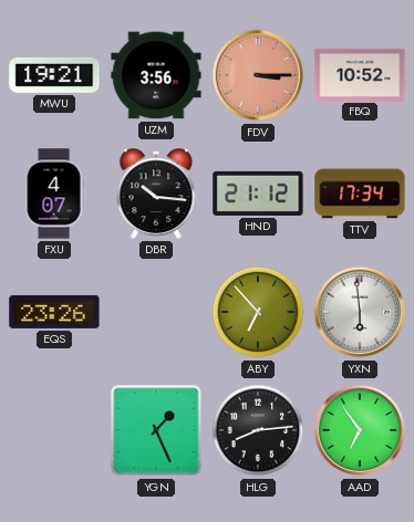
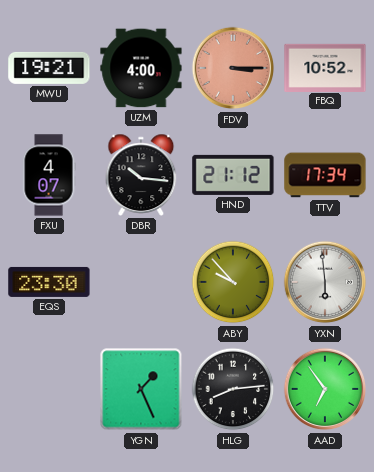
UZM: 3:56 -> 4:00 (141, 68)
EQS: 23:26 -> 23:30 (49, 282)
ABY: 6:53 -> 9:53 (233, 282)
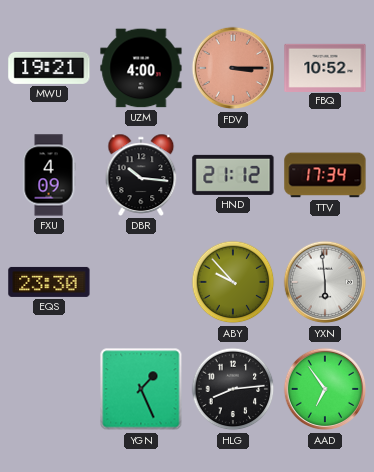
FXU: 4:07 -> 4:09 (49, 175)
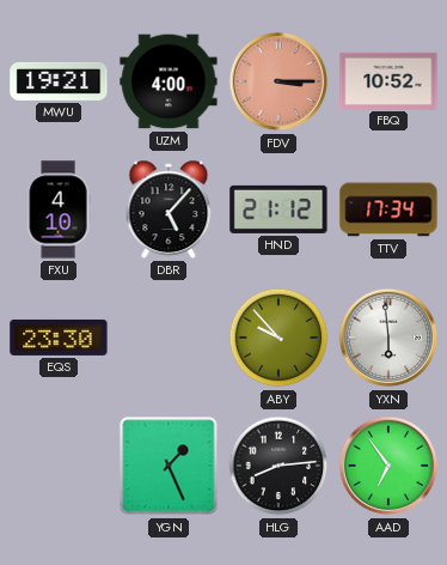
FXU: 4:09 -> 4:10 (59, 209)
DBR: 10:16 -> 5:07 (169, 209)
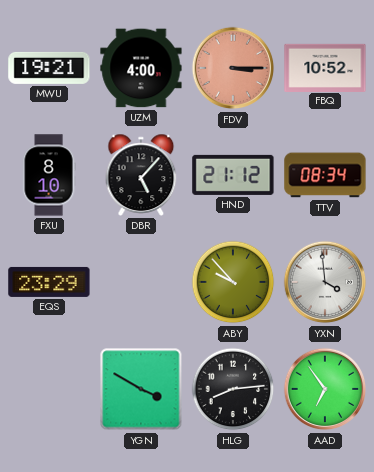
FXU: 4:10 -> 8:10 (49, 175)
TTV: 17:34 -> 08:34 (325, 175)
EQS: 23:30 -> 23:29 (49, 282)
YXN: 5:59 -> 3:59 (325, 282)
YGN: 1:26 -> 3:50 (141, 389)
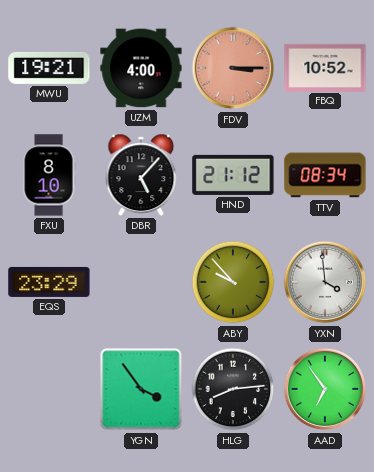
YGN: 3:50 -> 3:54 (141, 389)
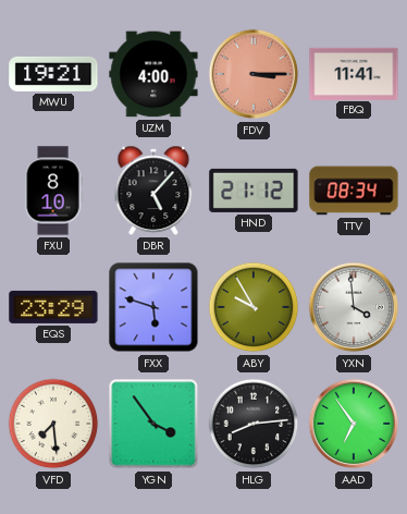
FBQ: 10:52 -> 11:41 (354, 73)
FXX: none -> 5:48 (153, 307)
ABY: 9:53 -> 9:55 (254, 307)
VFD: none -> 7:29 (53, 424)
